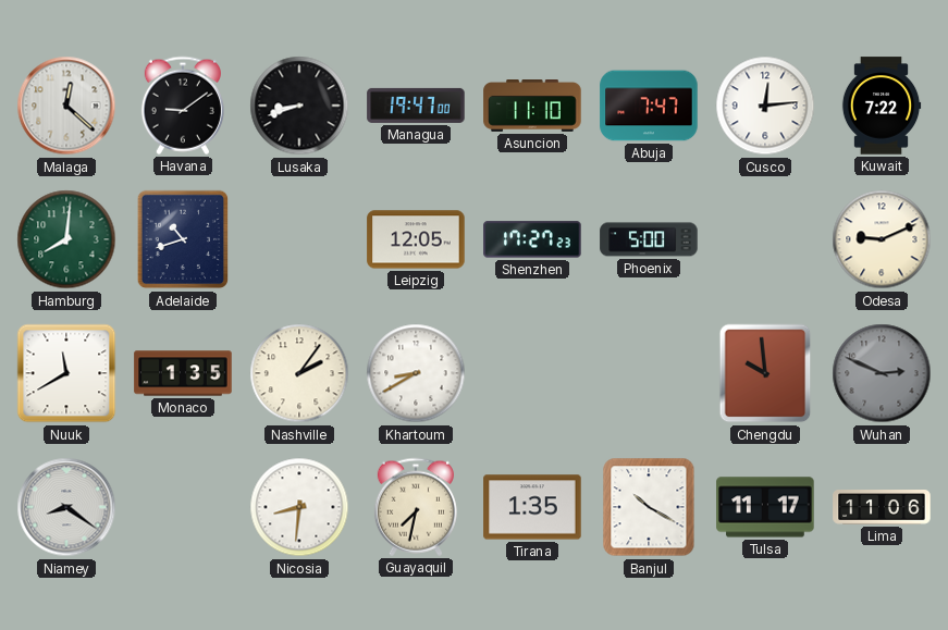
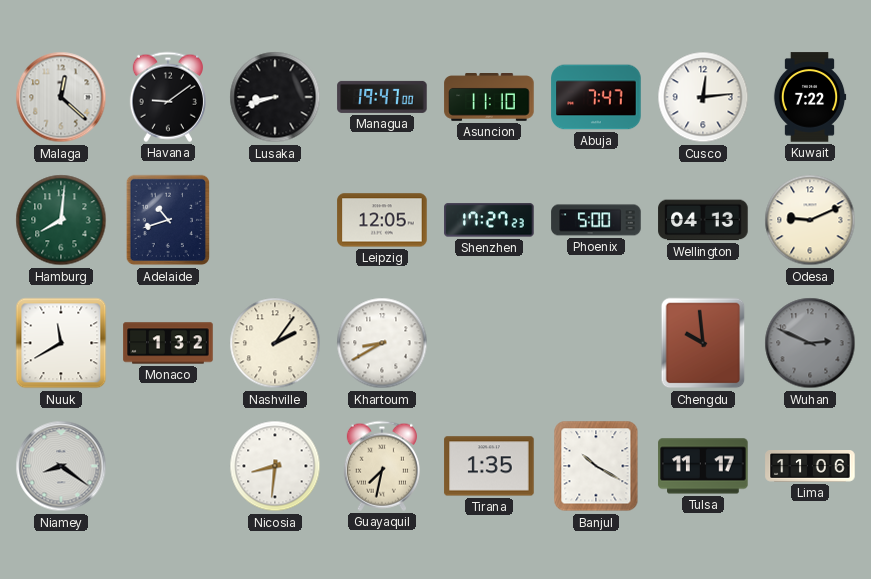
Wellington: none -> 04:13 (703, 220)
Monaco: 1:35 -> 1:32 (168, 343)
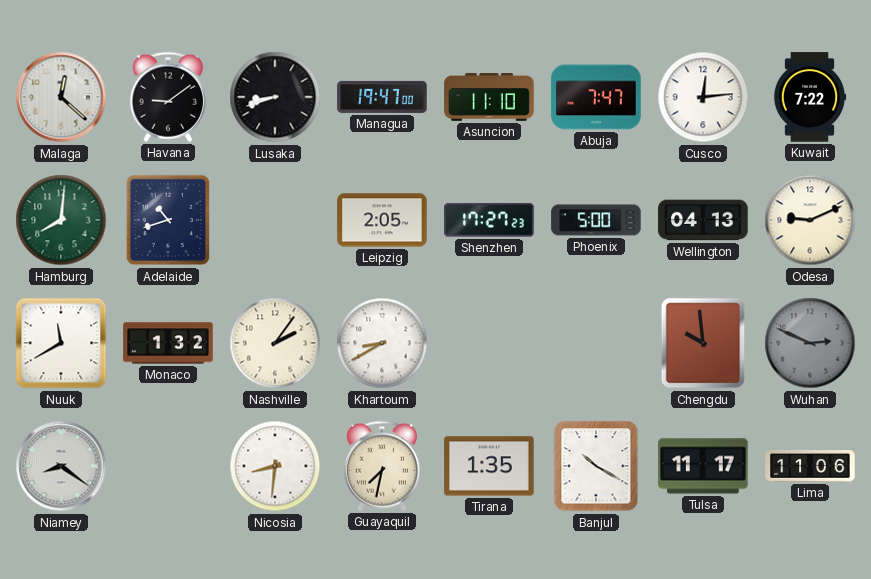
Leipzig: 12:05 -> 2:05 (382, 220)
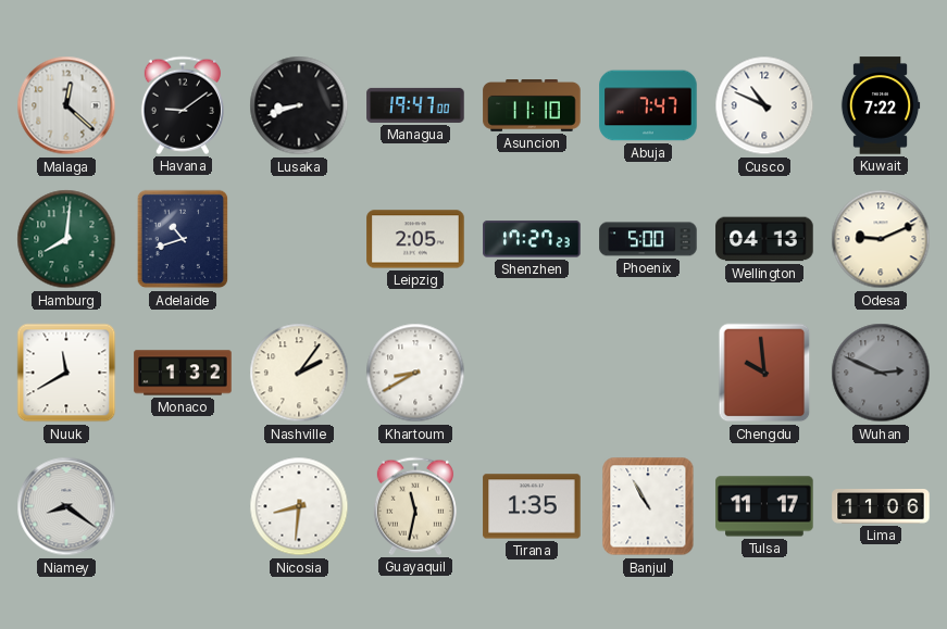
Cusco: 12:14 -> 10:49 (764, 105)
Guayaquil: 7:32 -> 11:32 (415, 506)
Banjul: 10:20 -> 10:55 (648, 506)
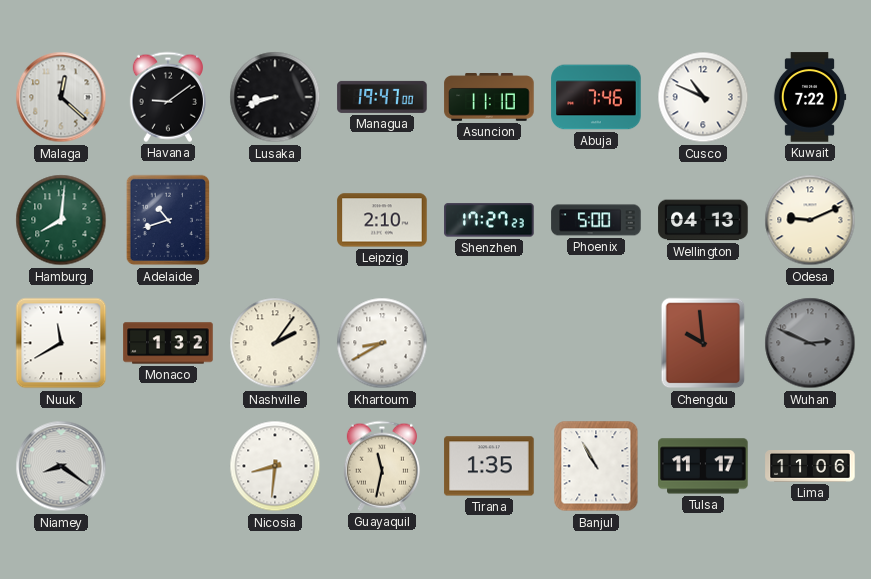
Abuja: 7:47 -> 7:46 (596, 97)
Leipzig: 2:05 -> 2:10 (382, 220)
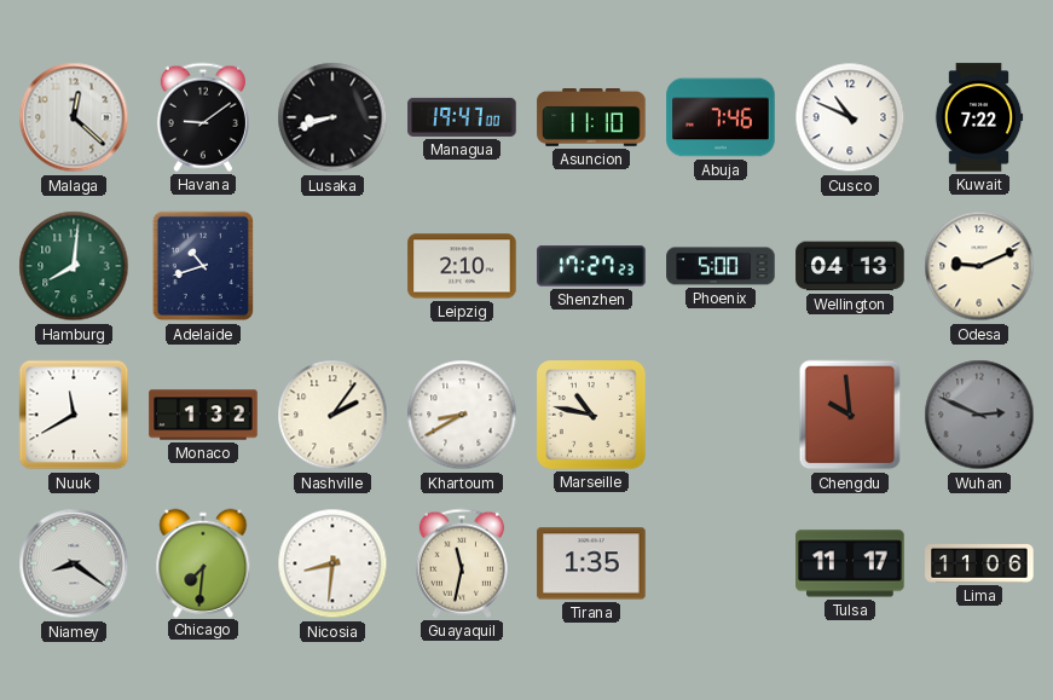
Marseille: none -> 10:47 (592, 416)
Chicago: none -> 7:31 (203, 562)
Banjul: 10:55 -> none (596, 466)
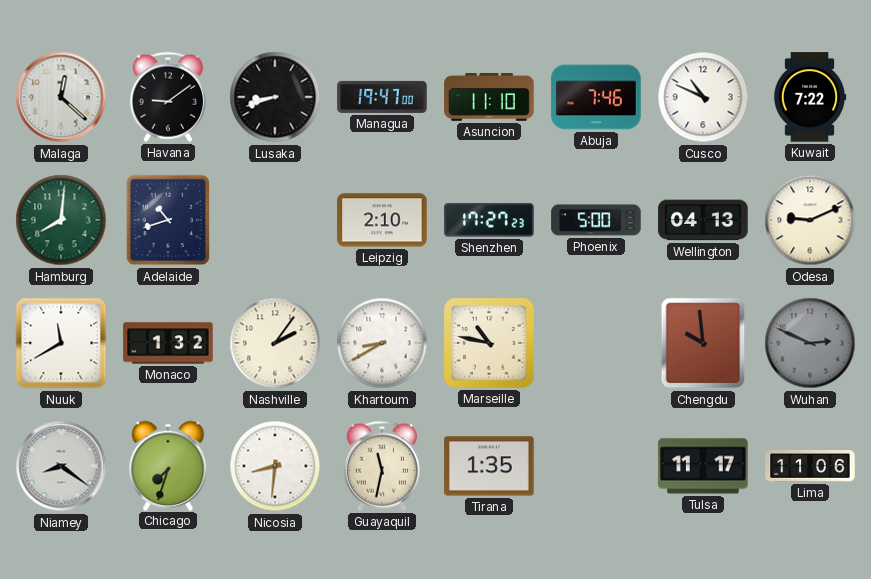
Chicago: 7:31 -> 7:33 (168, 465)
